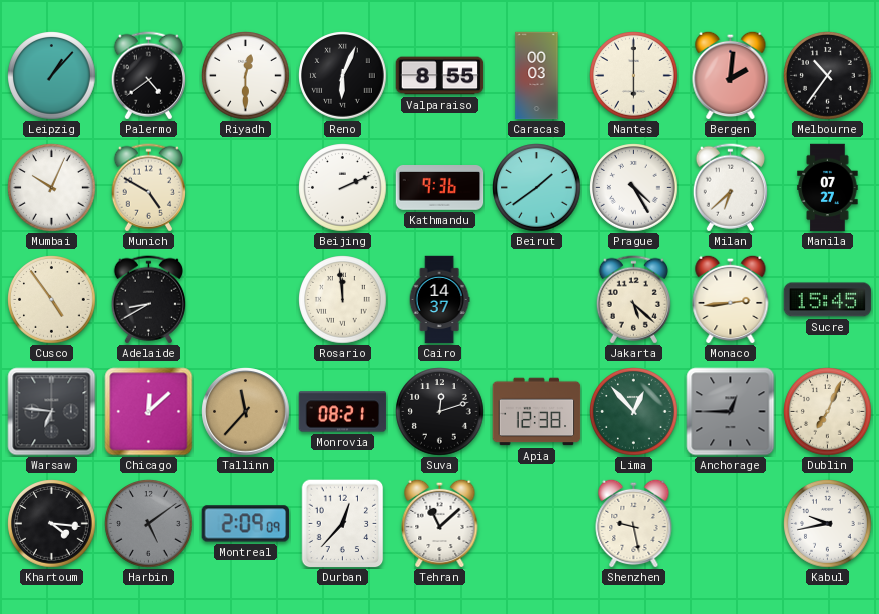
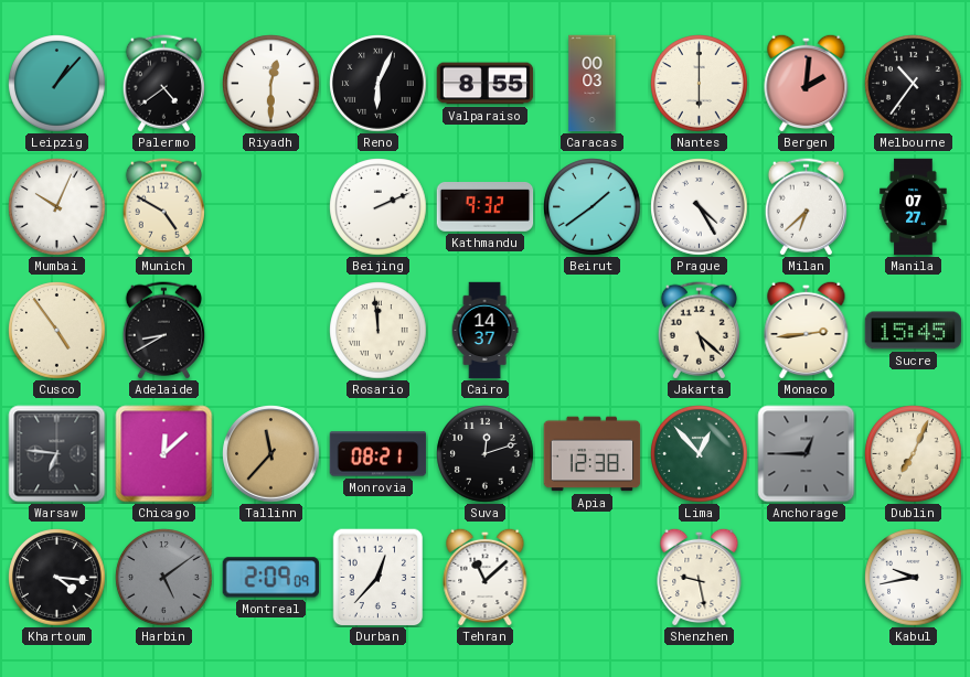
Kathmandu: 9:36 -> 9:32 (486, 207)
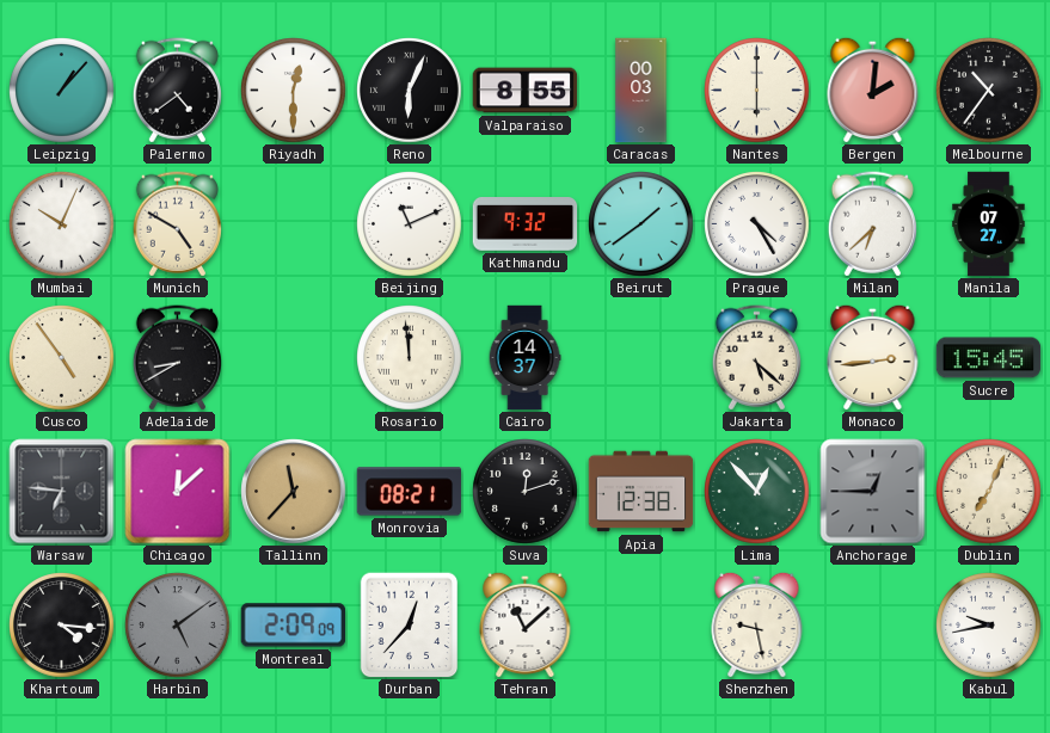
Beijing: 2:11 -> 11:11 (410, 224)
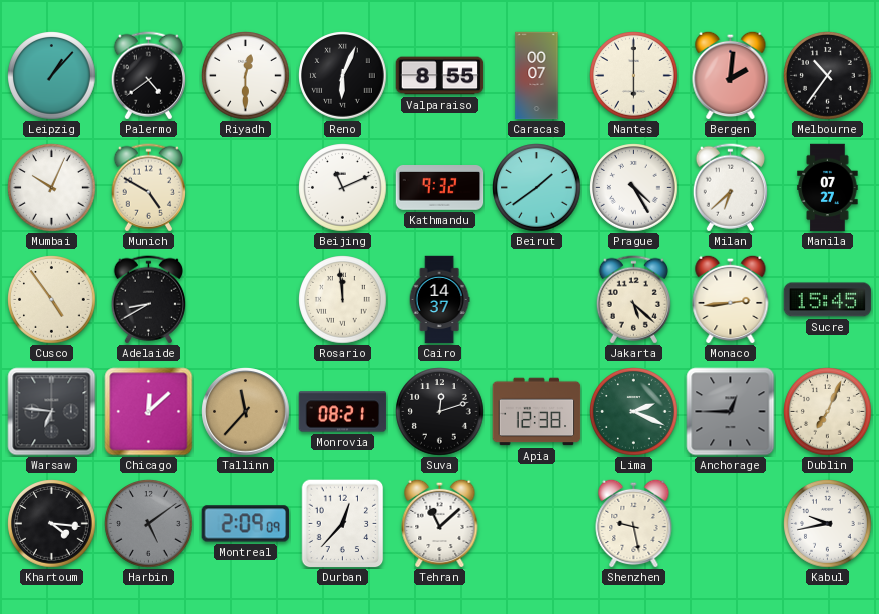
Caracas: 00:03 -> 00:07 (537, 76)
Lima: 12:53 -> 2:19 (634, 412)
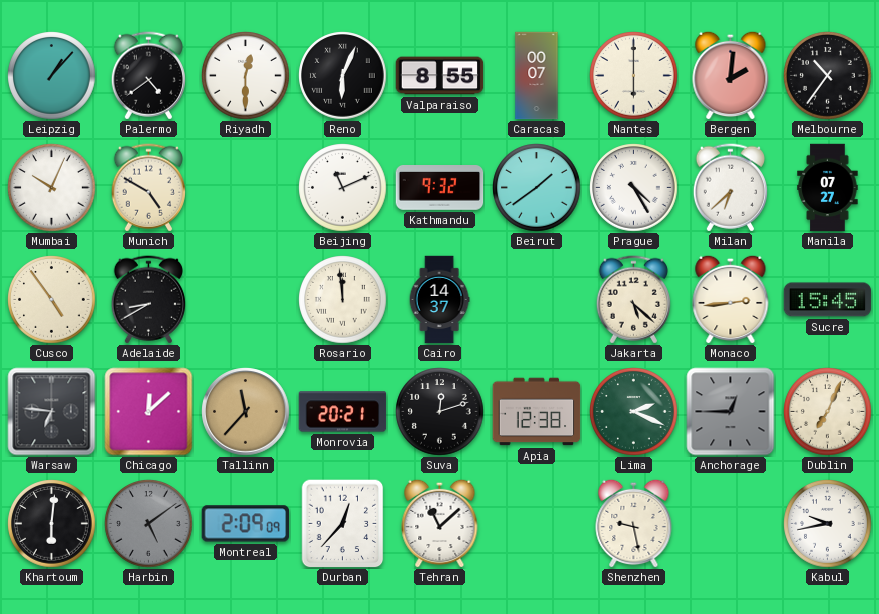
Monrovia: 08:21 -> 20:21 (343, 412)
Khartoum: 4:16 -> 6:01 (52, 524)
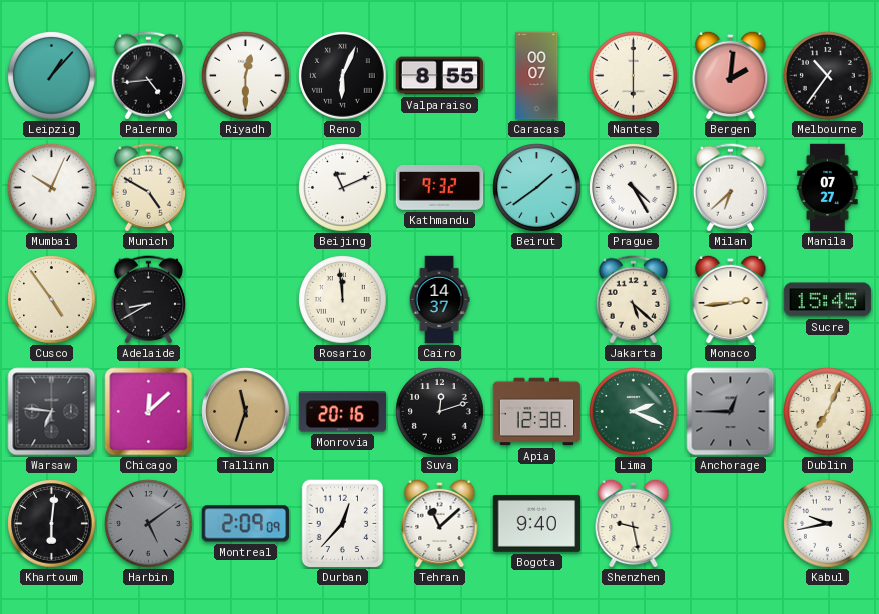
Palermo: 4:39 -> 4:44 (148, 76)
Tallinn: 11:37 -> 11:33 (246, 412)
Monrovia: 20:21 -> 20:16 (343, 412)
Bogota: none -> 9:40 (537, 523)
